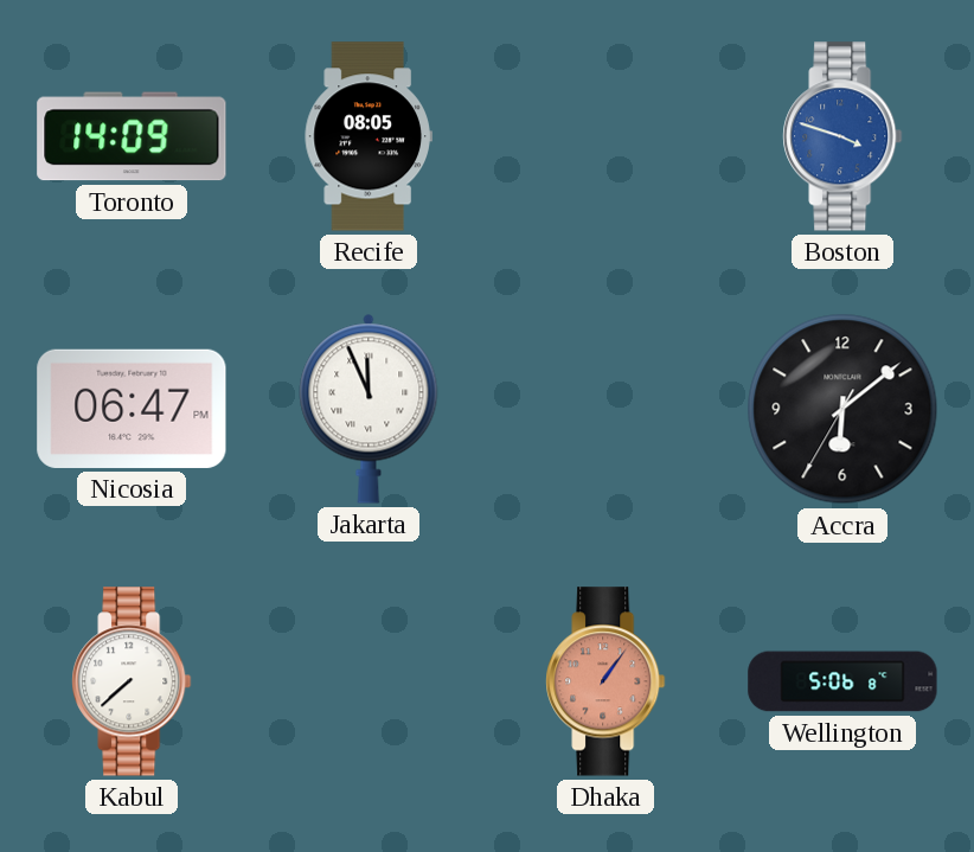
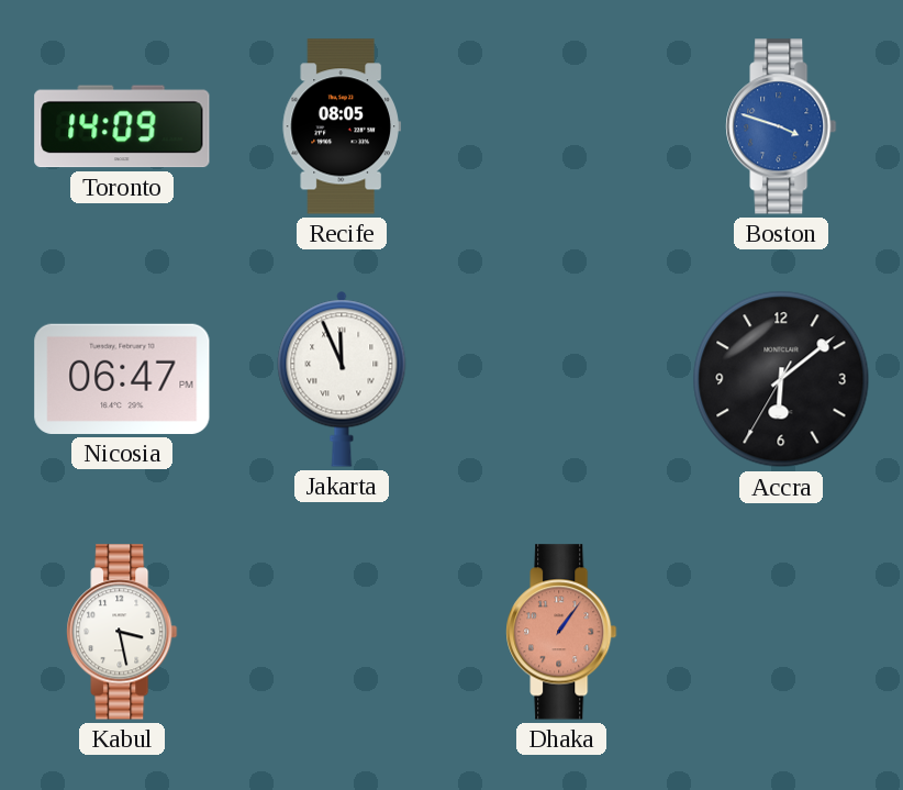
Kabul: 7:38 -> 3:28 (122, 632)
Wellington: 5:06 -> none (842, 681)
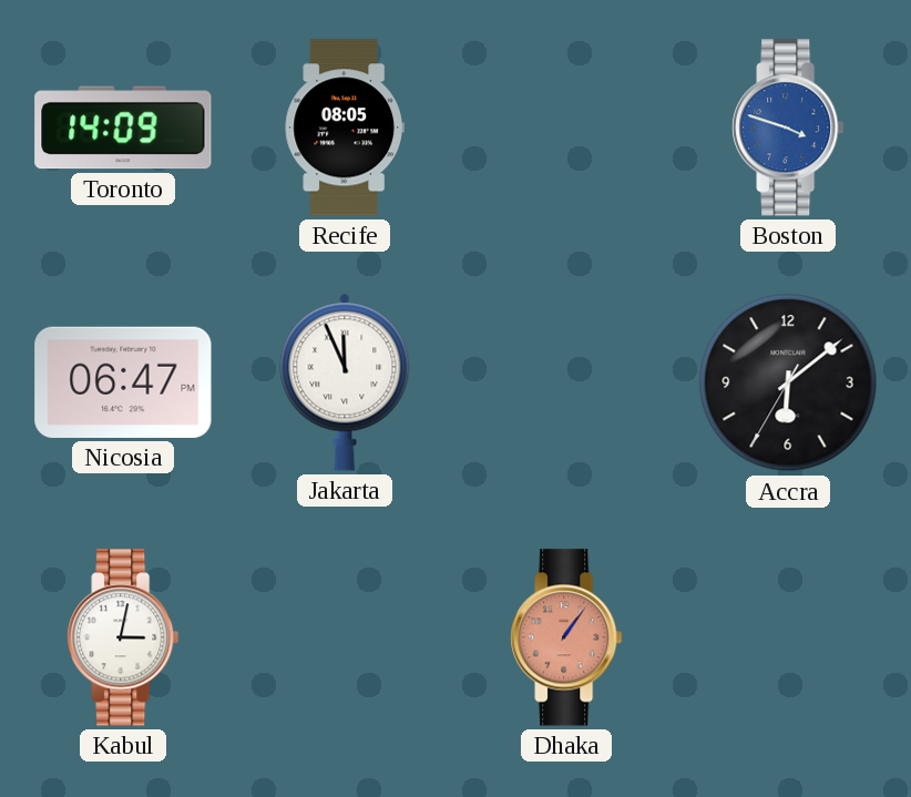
Kabul: 3:28 -> 3:02 (123, 637)
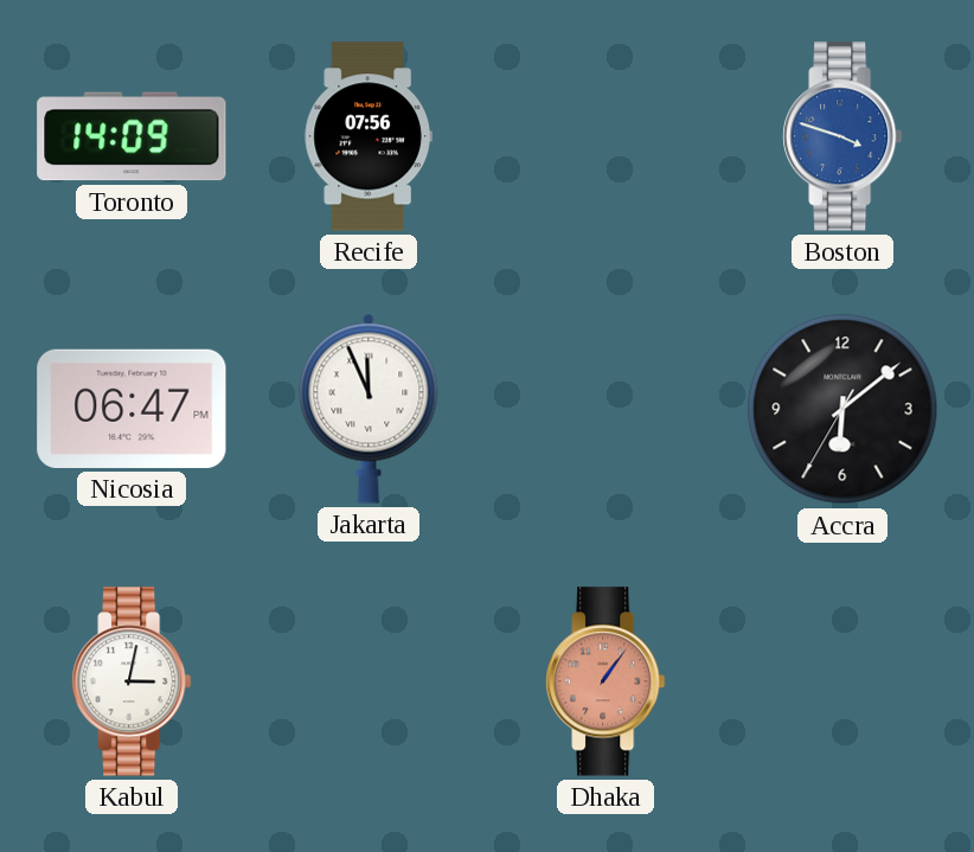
Recife: 08:05 -> 07:56 (369, 136)
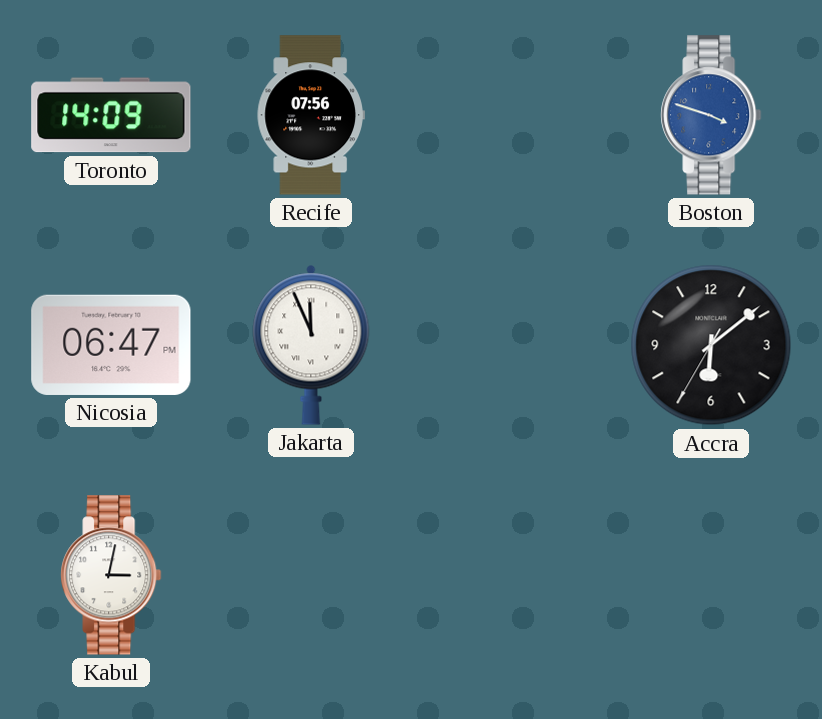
Dhaka: 1:06 -> none (605, 681)
